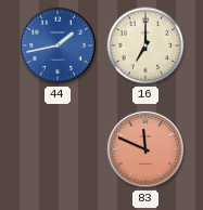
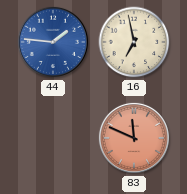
44: 1:43 -> 1:46 (53, 42)
16: 7:00 -> 6:58 (134, 42)
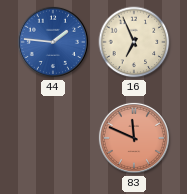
16: 6:58 -> 6:56 (134, 42)
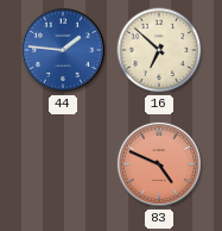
16: 6:56 -> 6:52 (159, 50)
83: 11:49 -> 4:49 (159, 164)
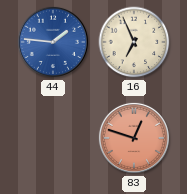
16: 6:52 -> 6:56 (134, 42)
83: 4:49 -> 12:48 (134, 138)
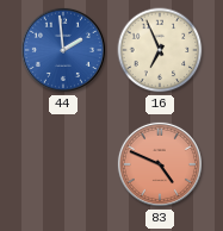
44: 1:46 -> 1:59 (63, 50)
83: 12:48 -> 4:49 (160, 164)
